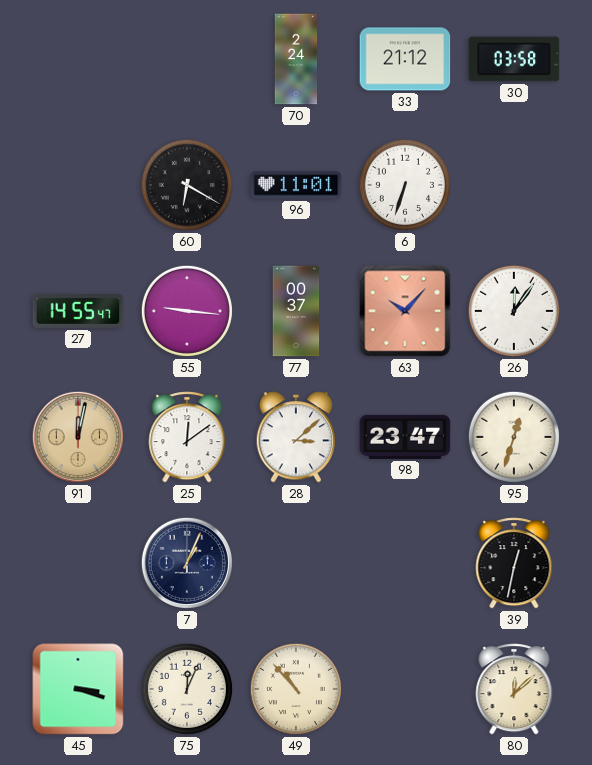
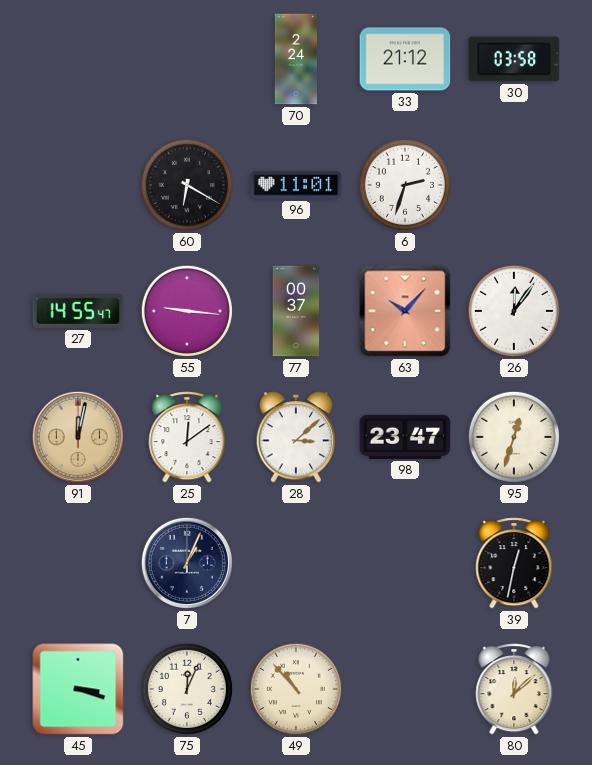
6: 6:33 -> 2:33 (405, 185)
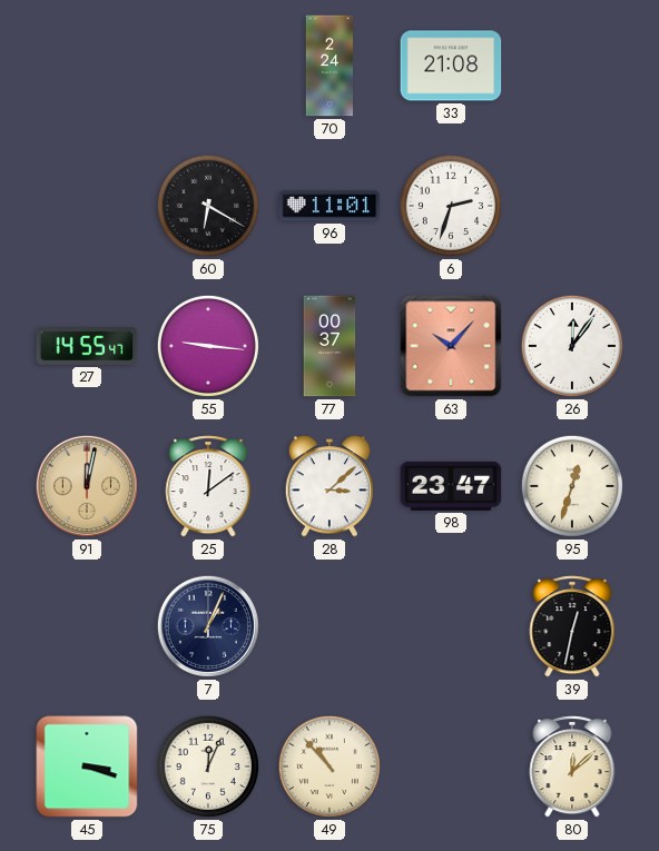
33: 21:12 -> 21:08 (451, 66)
30: 03:58 -> none (514, 59)
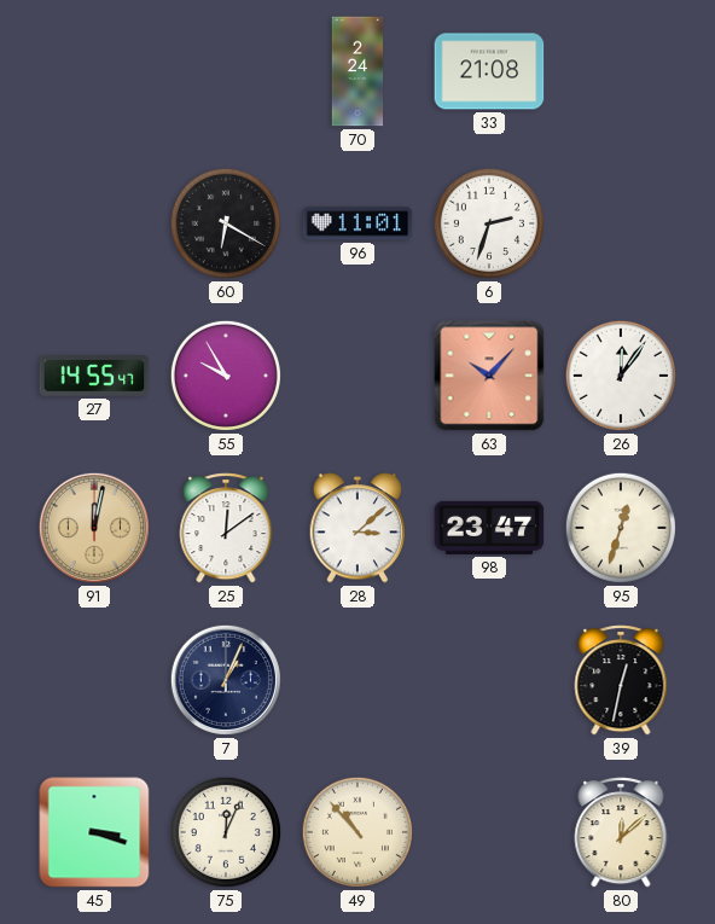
55: 9:16 -> 9:55 (226, 376)
77: 00:37 -> none (329, 346)
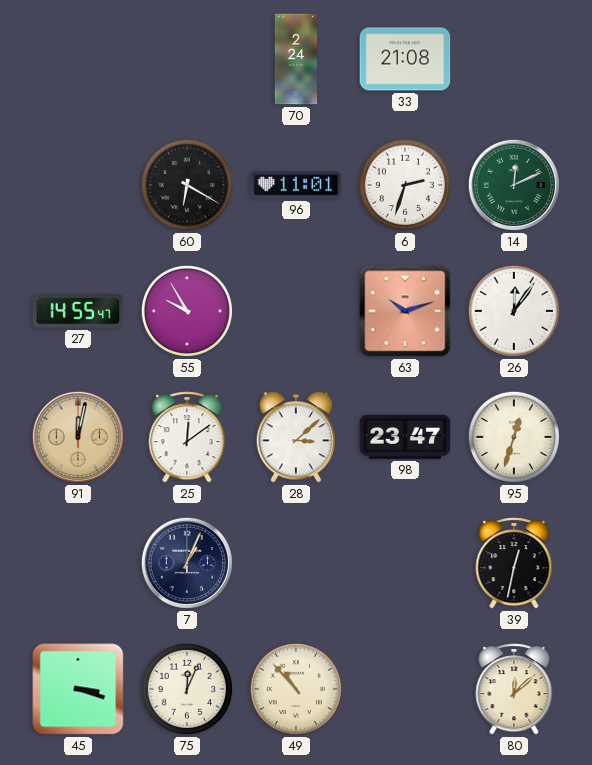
14: none -> 12:11 (514, 185)
63: 10:07 -> 10:12 (405, 311)
